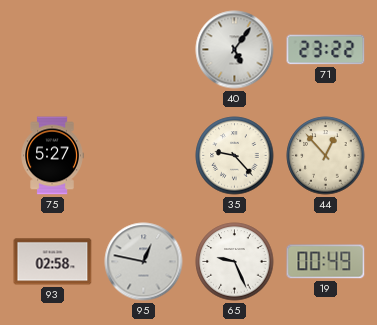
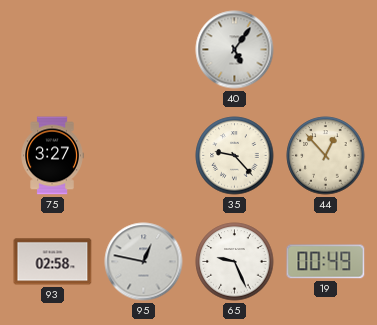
71: 23:22 -> none (326, 50)
75: 5:27 -> 3:27 (52, 156)
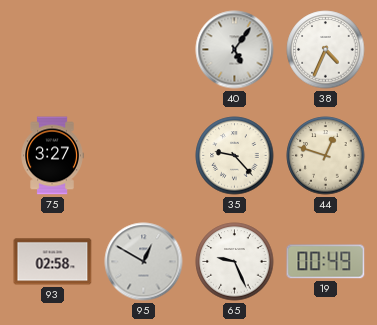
38: none -> 4:34 (326, 50)
44: 12:53 -> 12:48 (326, 156)
95: 12:47 -> 12:50 (144, 262)
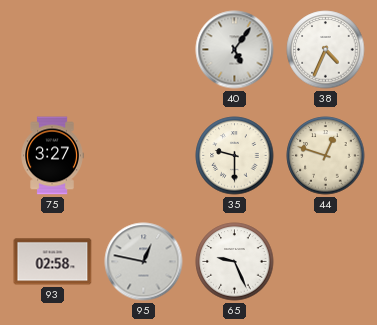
35: 9:23 -> 9:30 (235, 156)
95: 12:50 -> 12:47 (144, 262)
19: 00:49 -> none (326, 262)
